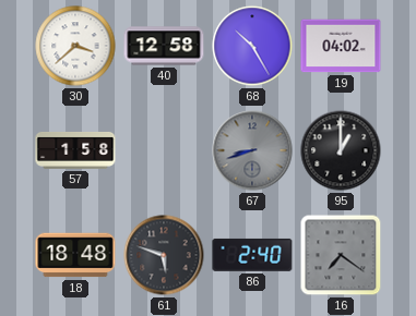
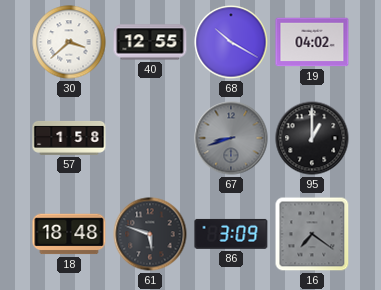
40: 12:58 -> 12:55 (150, 42)
68: 10:25 -> 10:20 (231, 42)
86: 2:40 -> 3:09 (231, 234)
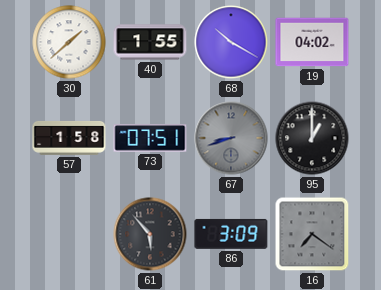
30: 3:38 -> 1:38 (69, 42)
40: 12:55 -> 1:55 (150, 42)
73: none -> 07:51 (150, 138)
18: 18:48 -> none (69, 234)
61: 5:48 -> 5:53 (150, 234)
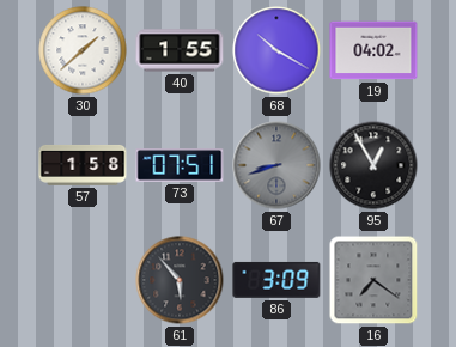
95: 1:00 -> 12:55 (373, 165)
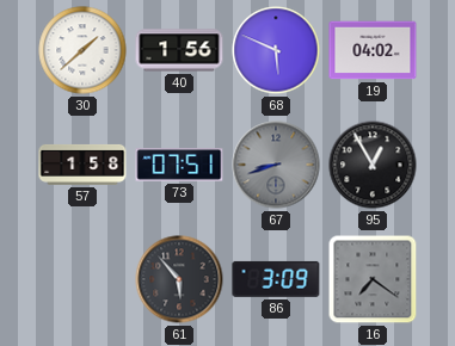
40: 1:55 -> 1:56 (179, 50)
68: 10:20 -> 5:49 (276, 50)
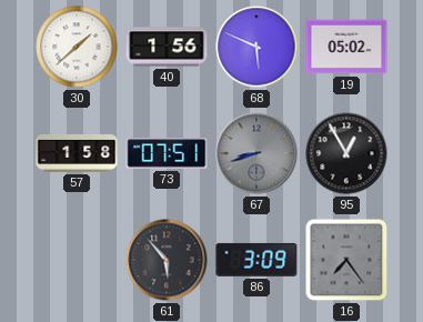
19: 04:02 -> 05:02 (346, 47)
16: 7:21 -> 7:24 (346, 260)
